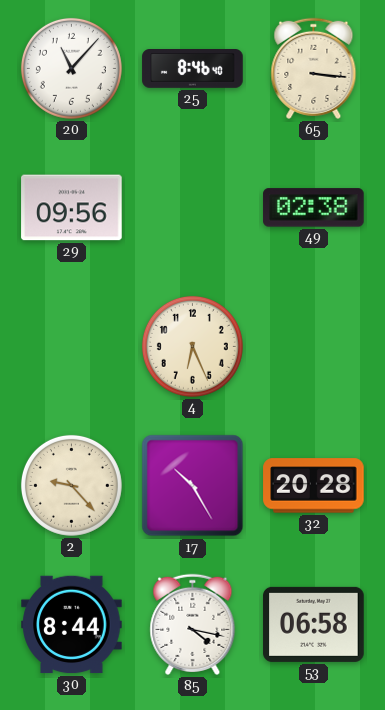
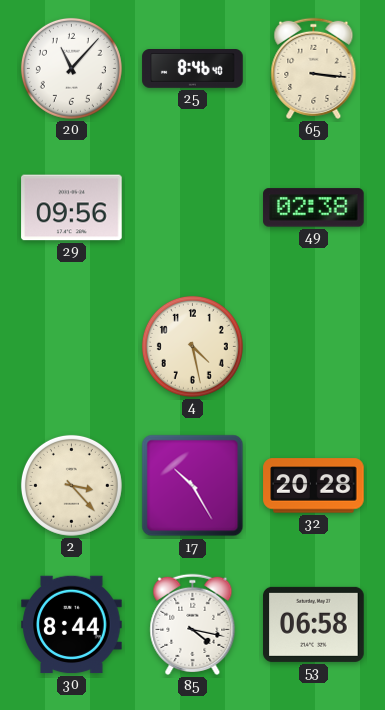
4: 6:26 -> 4:28 (192, 346)
2: 9:23 -> 3:23 (71, 485)
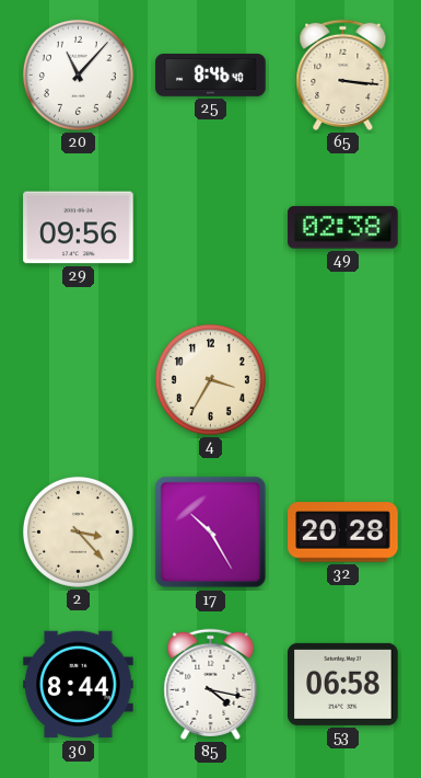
4: 4:28 -> 3:35 (210, 379)
